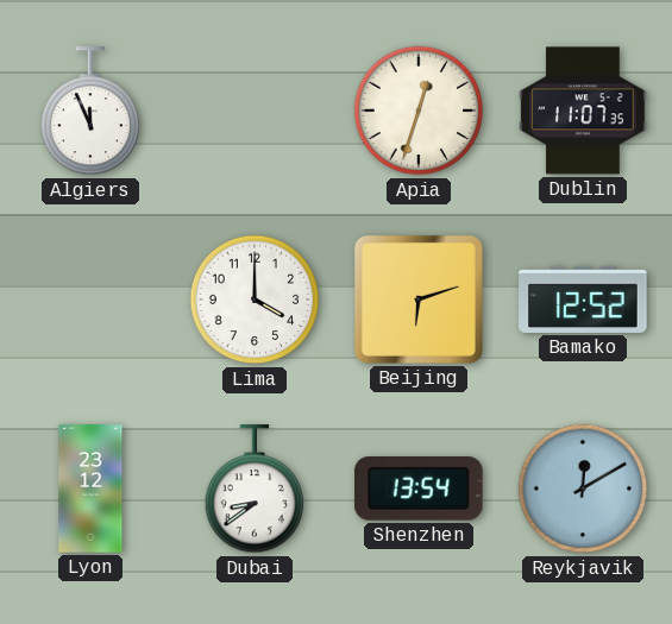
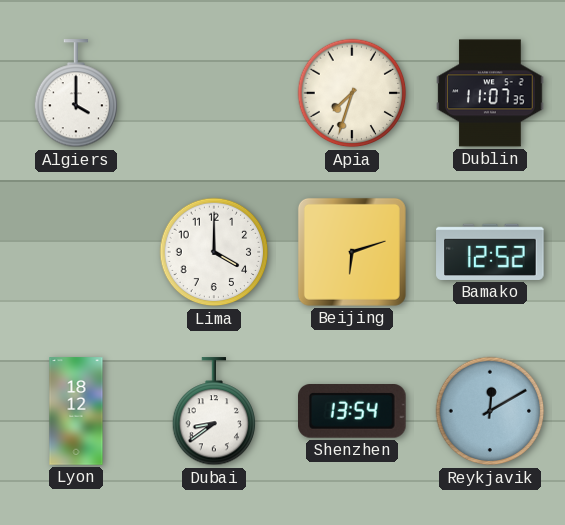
Algiers: 11:56 -> 4:00 (76, 94)
Apia: 12:33 -> 7:33 (352, 93)
Lyon: 23:12 -> 18:12 (76, 411)
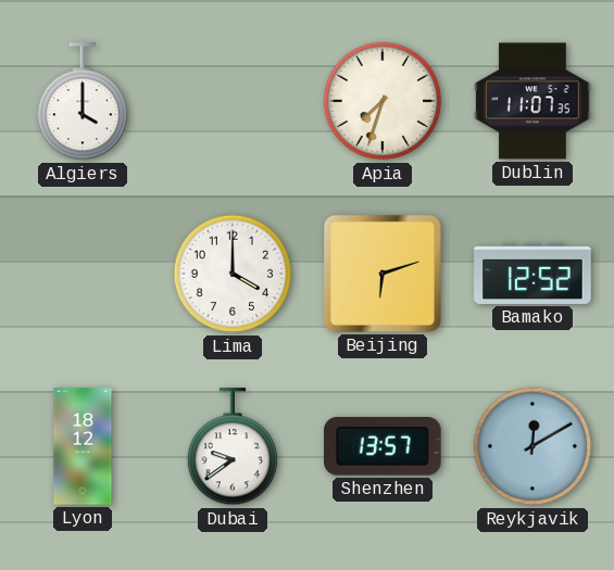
Dubai: 8:39 -> 9:39 (233, 447)
Shenzhen: 13:54 -> 13:57 (384, 447)
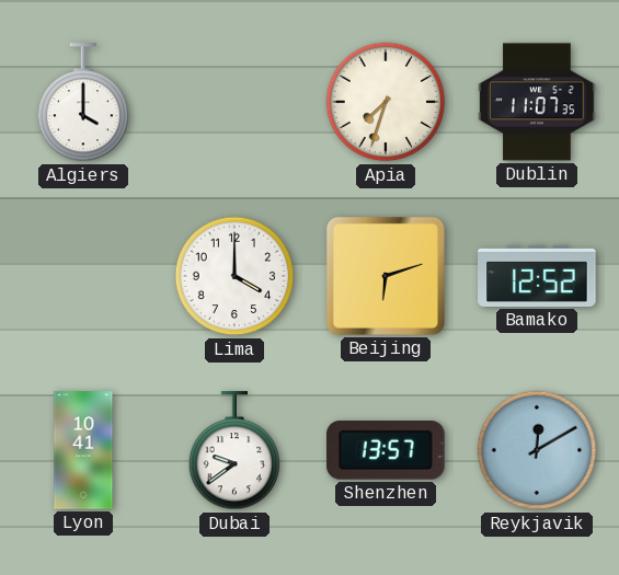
Lyon: 18:12 -> 10:41 (83, 450)
